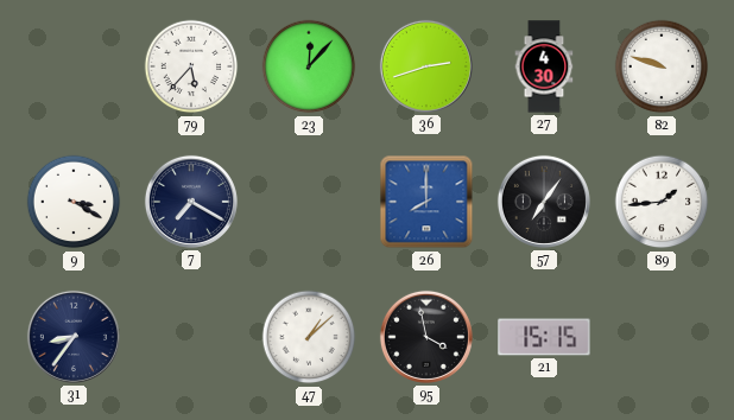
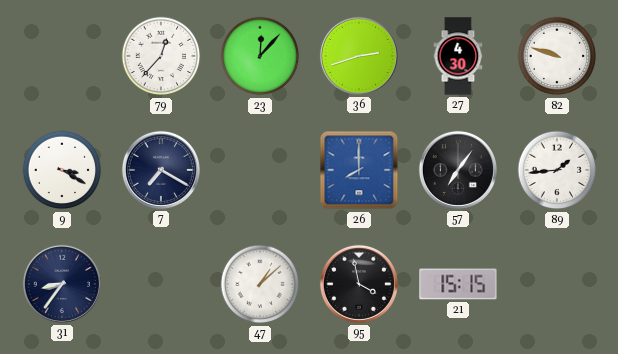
79: 5:37 -> 12:37 (161, 56)
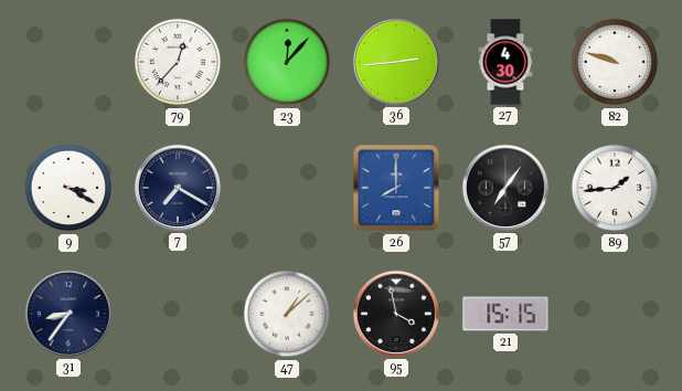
36: 2:42 -> 2:44 (396, 62)
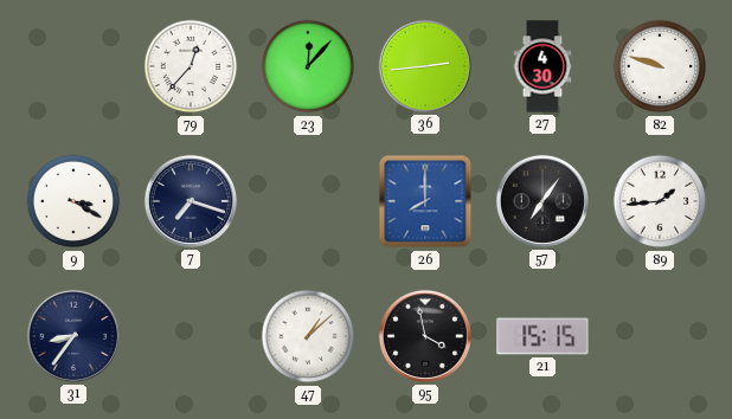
7: 7:20 -> 7:18 (191, 201)
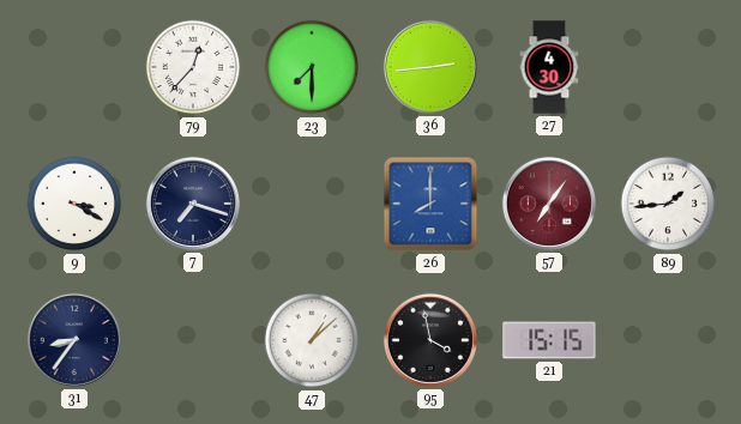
23: 12:07 -> 7:30 (312, 67)
82: 9:48 -> none (660, 66)
57 dial: black -> burgundy (549, 204)
